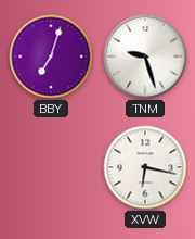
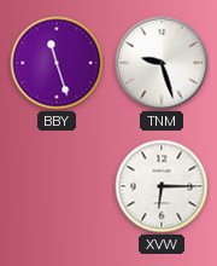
BBY: 7:03 -> 11:27 (57, 63)
XVW: 6:17 -> 6:15 (162, 186)
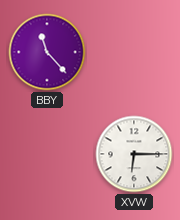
BBY: 11:27 -> 11:23 (47, 52)
TNM: 9:27 -> none (162, 63)
